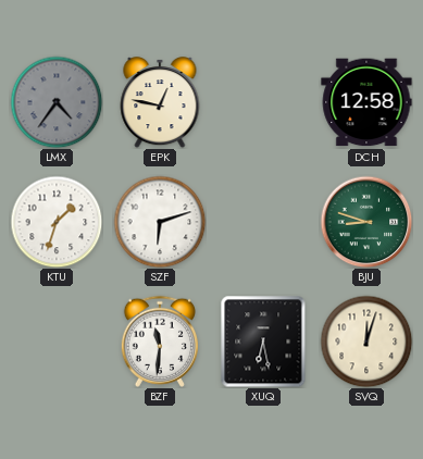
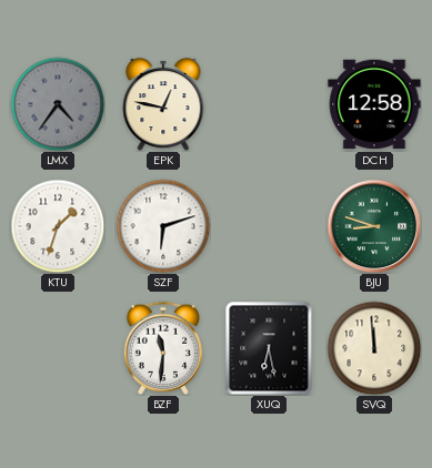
SVQ: 12:03 -> 11:59 (374, 348)
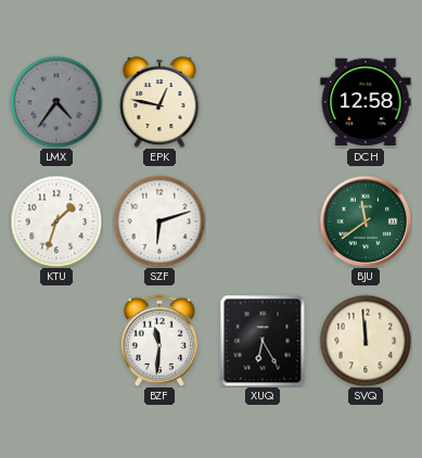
BJU: 8:48 -> 11:39 (366, 221)
XUQ: 6:28 -> 6:25 (263, 341)
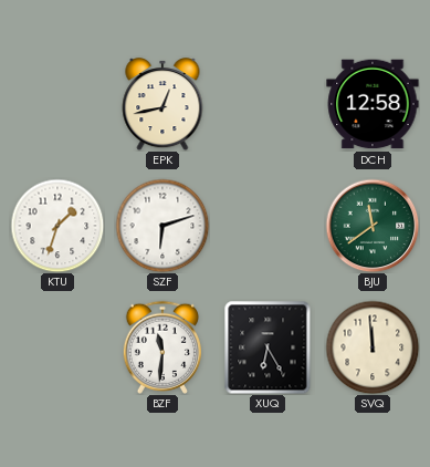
LMX: 4:36 -> none (56, 102)
EPK: 12:47 -> 12:43 (162, 105)
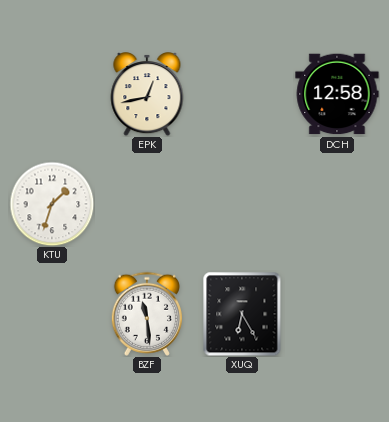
SZF: 6:12 -> none (162, 226)
BJU: 11:39 -> none (373, 226)
BZF: 11:31 -> 11:29 (147, 314)
SVQ: 11:59 -> none (373, 347)
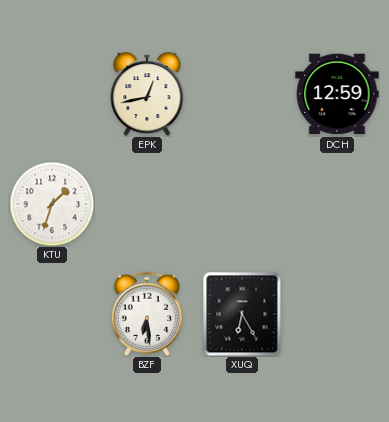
DCH: 12:58 -> 12:59 (337, 94)
BZF: 11:29 -> 6:29 (147, 314)
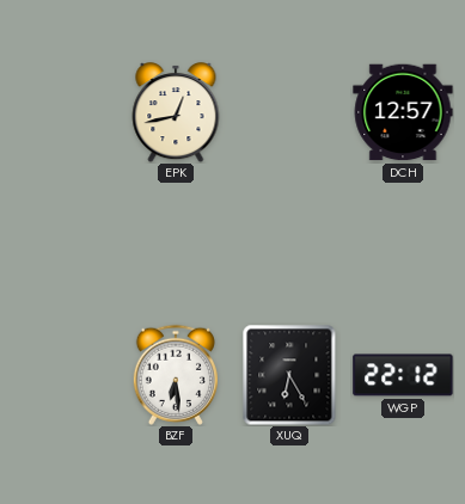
DCH: 12:59 -> 12:57 (403, 112)
KTU: 1:33 -> none (52, 204)
WGP: none -> 22:12 (403, 375)
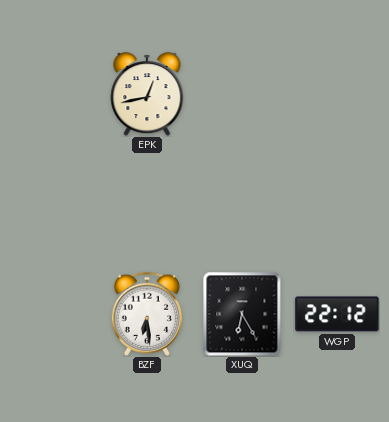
DCH: 12:57 -> none (403, 112)
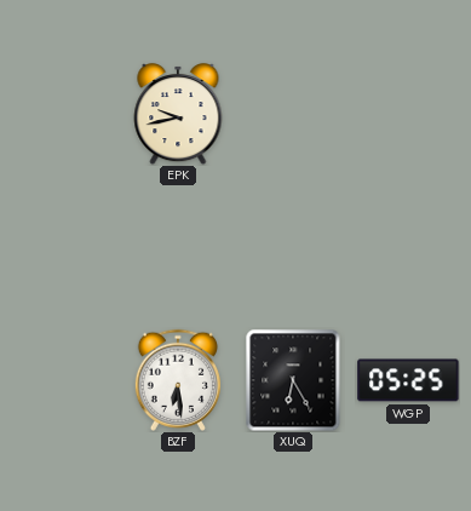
EPK: 12:43 -> 9:43 (178, 115)
WGP: 22:12 -> 05:25 (408, 380)
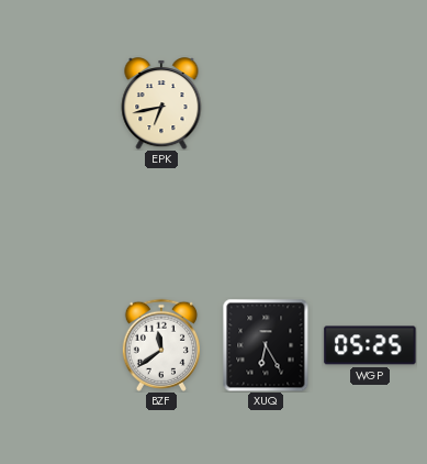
EPK: 9:43 -> 6:43 (161, 104)
BZF: 6:29 -> 11:39 (161, 345)
